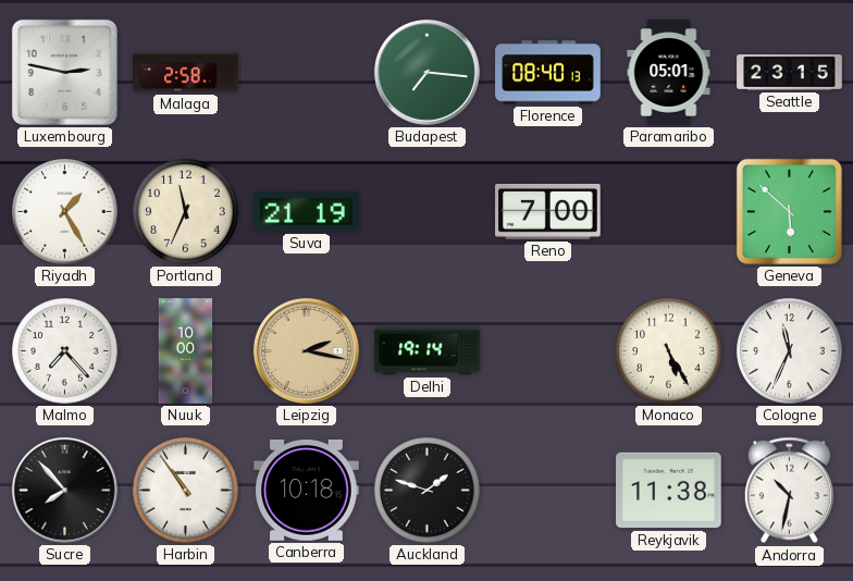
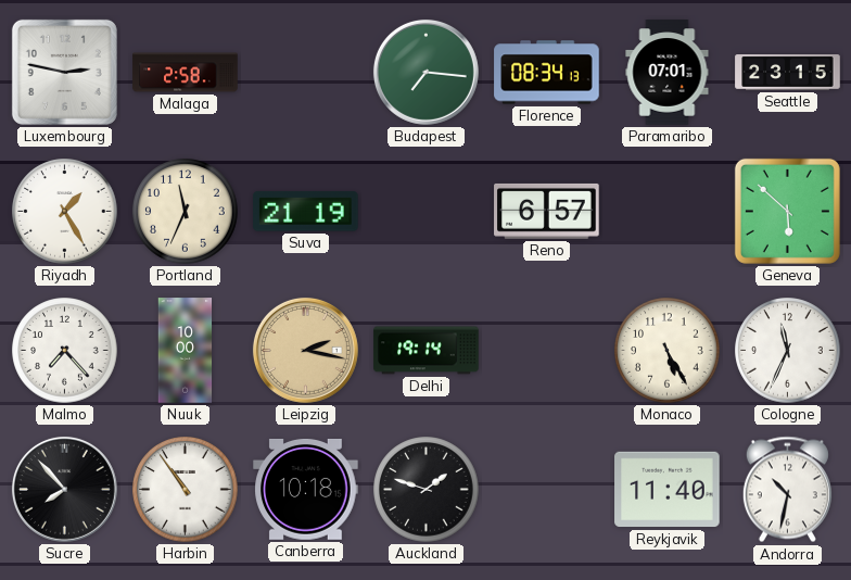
Florence: 08:40 -> 08:34 (547, 73)
Paramaribo: 05:01 -> 07:01 (668, 73)
Reno: 7:00 -> 6:57 (547, 211)
Reykjavik: 11:38 -> 11:40 (668, 490)
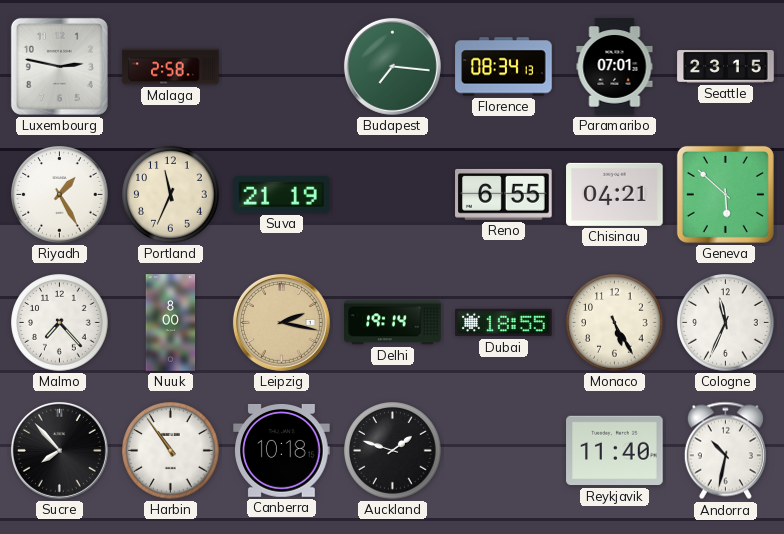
Reno: 6:57 -> 6:55 (504, 194)
Chisinau: none -> 04:21 (615, 194)
Nuuk: 10:00 -> 8:00 (171, 323)
Dubai: none -> 18:55 (504, 323)
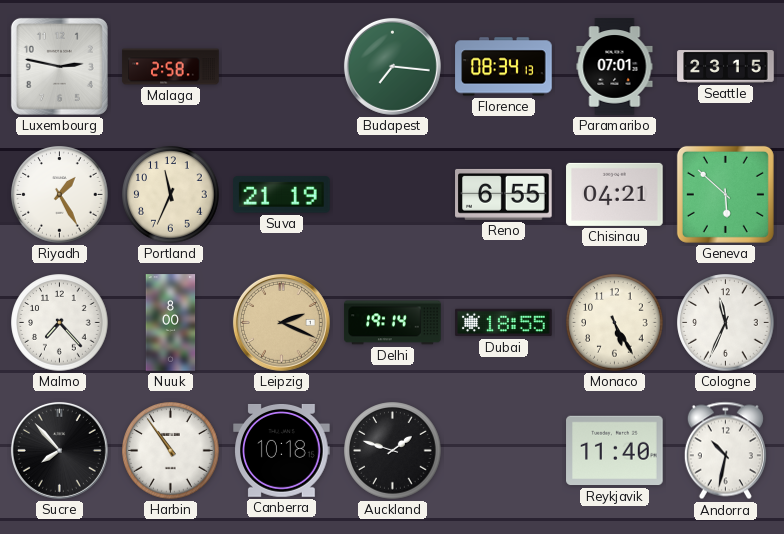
Leipzig: 2:17 -> 2:19 (281, 322)
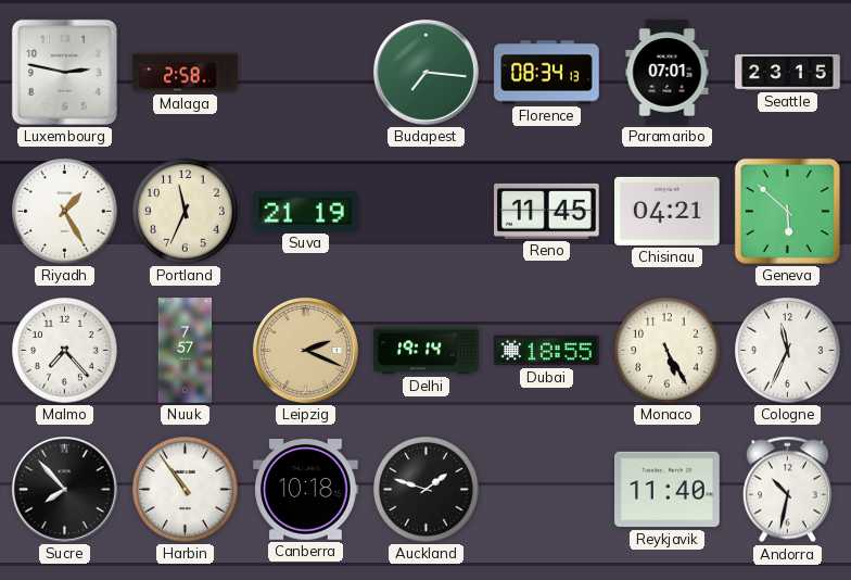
Reno: 6:55 -> 11:45 (547, 211)
Nuuk: 8:00 -> 7:57 (186, 351)
